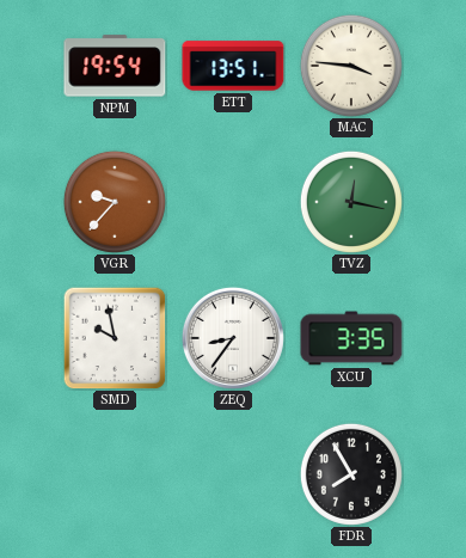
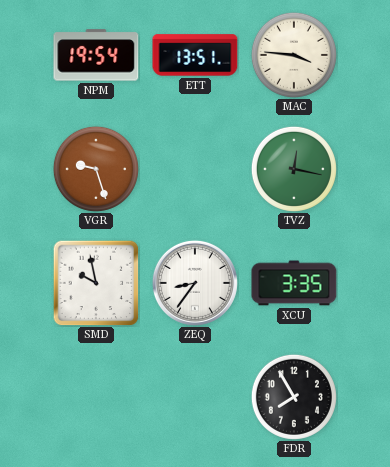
VGR: 9:37 -> 9:27 (96, 169)
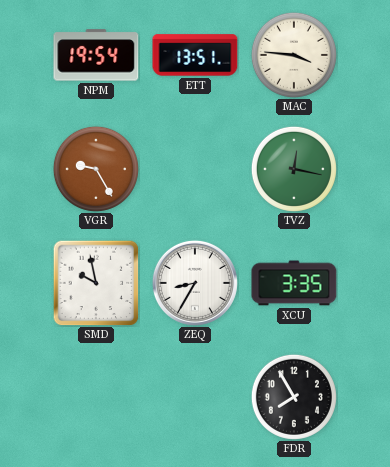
VGR: 9:27 -> 9:25 (96, 169)
ZEQ: 8:36 -> 8:35 (195, 283)
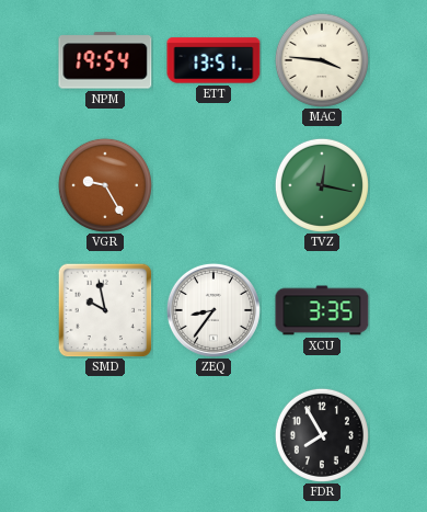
ZEQ: 8:35 -> 8:36 (214, 310)
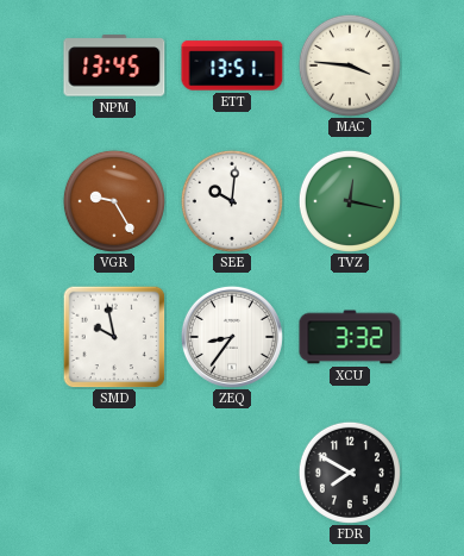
NPM: 19:54 -> 13:45 (114, 65)
SEE: none -> 10:01 (232, 201)
XCU: 3:35 -> 3:32 (350, 337)
FDR: 7:55 -> 7:50 (350, 473)
